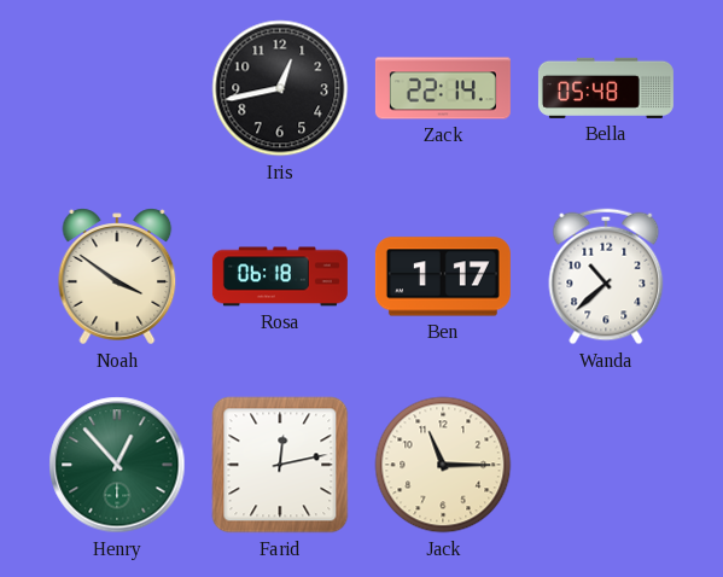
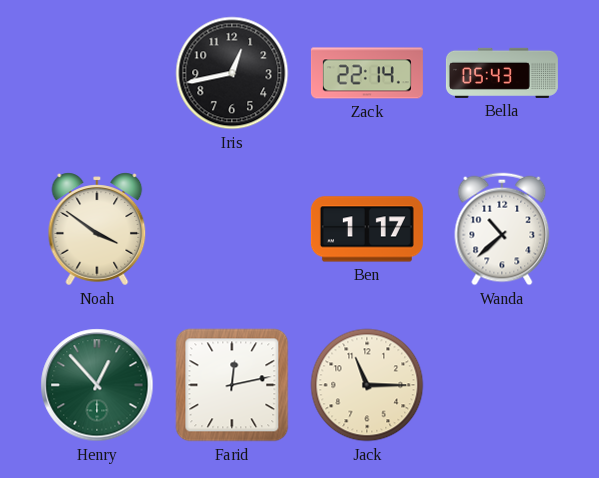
Bella: 05:48 -> 05:43 (502, 73)
Rosa: 06:18 -> none (280, 276)
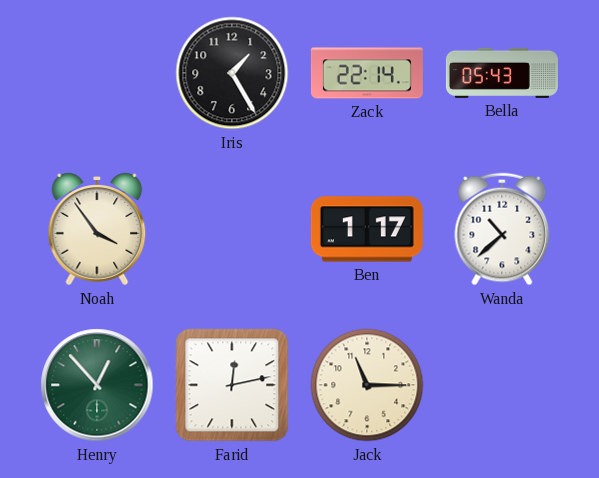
Iris: 12:43 -> 1:25 (232, 73)
Noah: 3:51 -> 3:54 (97, 229)
